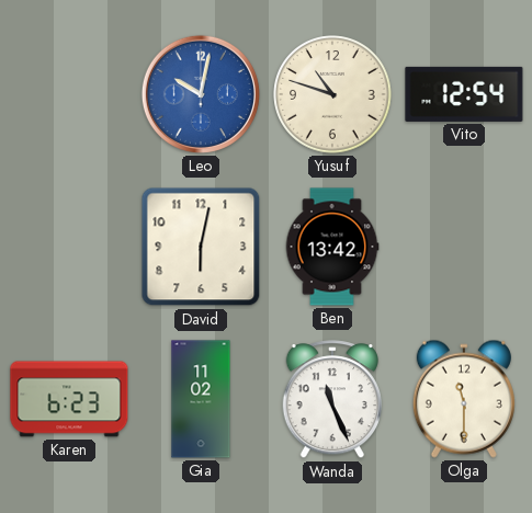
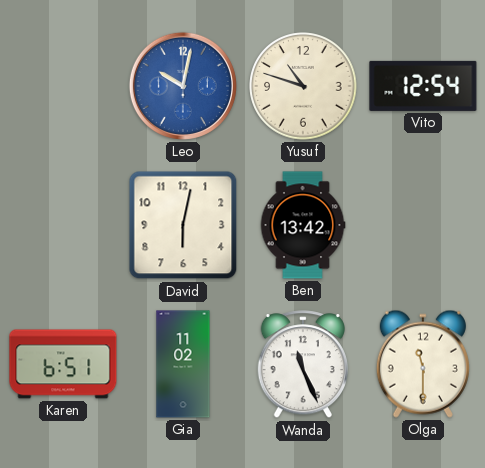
Karen: 6:23 -> 6:51 (63, 364)
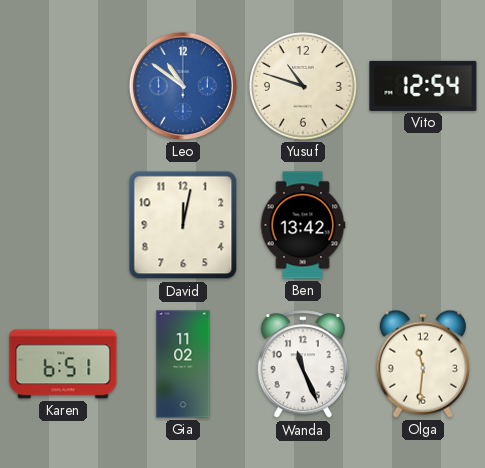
Leo: 10:02 -> 10:51 (183, 86)
David: 6:02 -> 12:02 (183, 225)
Olga: 11:30 -> 11:31 (423, 364)
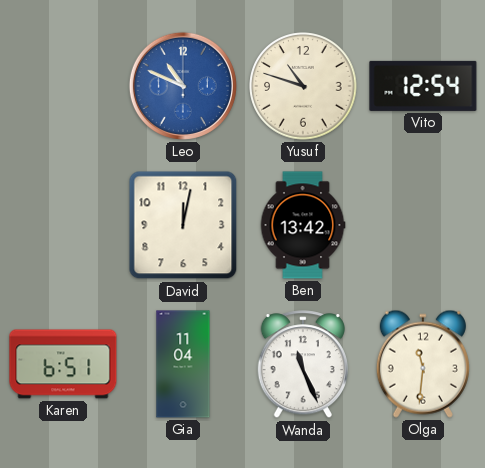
Leo: 10:51 -> 10:49 (183, 86)
Gia: 11:02 -> 11:04 (183, 364)
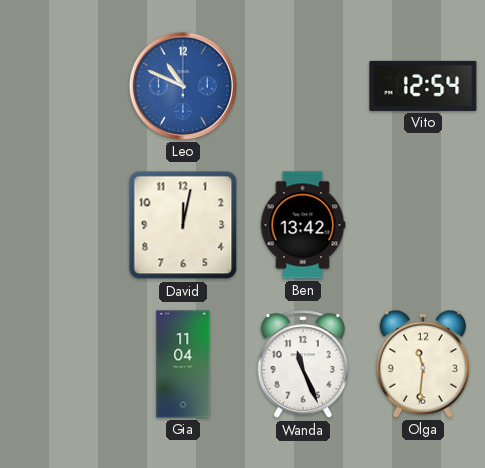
Yusuf: 10:48 -> none (303, 86)
Karen: 6:51 -> none (63, 364)
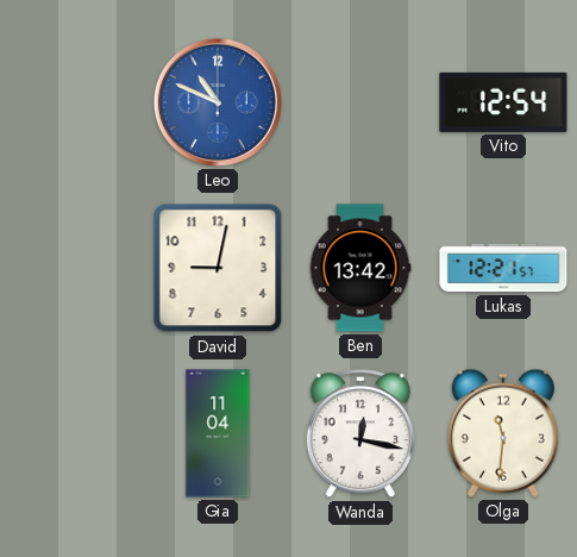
David: 12:02 -> 9:02 (218, 268)
Lukas: none -> 12:21 (503, 268)
Wanda: 11:26 -> 12:17 (360, 434)
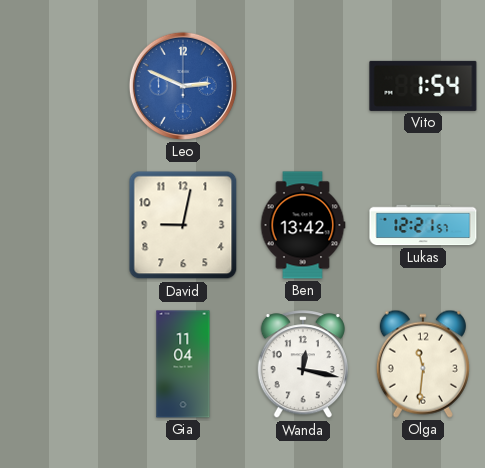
Leo: 10:49 -> 2:49 (183, 86)
Vito: 12:54 -> 1:54 (423, 86)
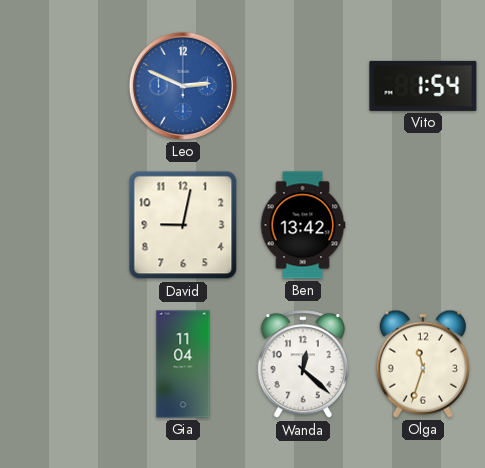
Lukas: 12:21 -> none (423, 225)
Wanda: 12:17 -> 12:22 (303, 365)
Olga: 11:31 -> 11:33 (423, 364)
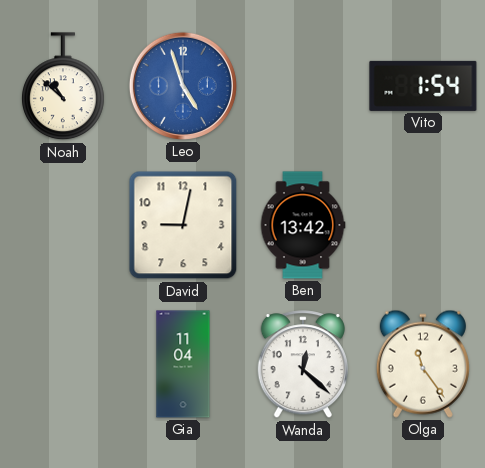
Noah: none -> 10:52 (64, 87)
Leo: 2:49 -> 4:57 (183, 86)
Olga: 11:33 -> 11:24 (423, 364)
